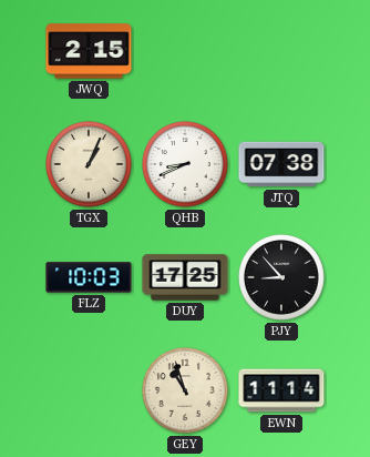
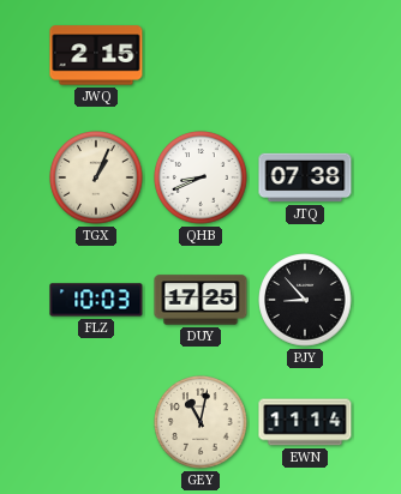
GEY: 10:57 -> 11:02 (200, 422)
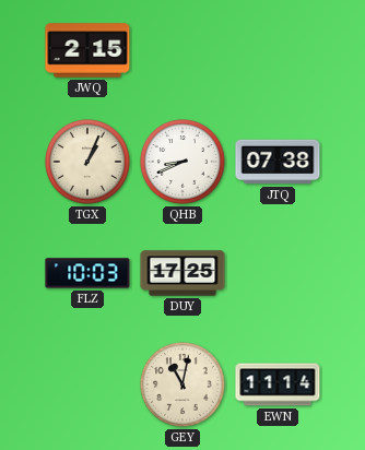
PJY: 8:53 -> none (305, 300)
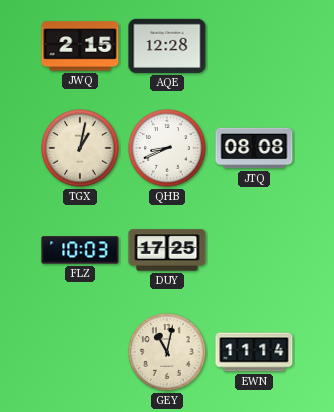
AQE: none -> 12:28 (167, 46)
TGX: 1:04 -> 1:02 (80, 148)
JTQ: 07:38 -> 08:08 (254, 148)
